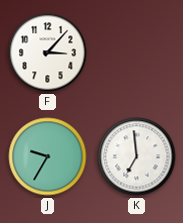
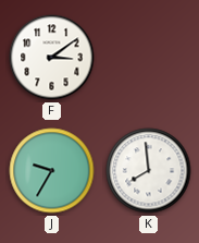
F: 3:07 -> 3:09 (52, 58)
K: 6:59 -> 7:59 (149, 171)
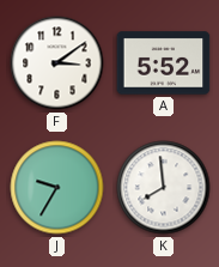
A: none -> 5:52 (164, 63)
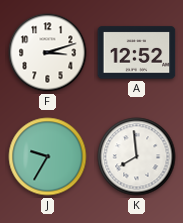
F: 3:09 -> 3:12 (48, 53)
A: 5:52 -> 12:52 (137, 53)
